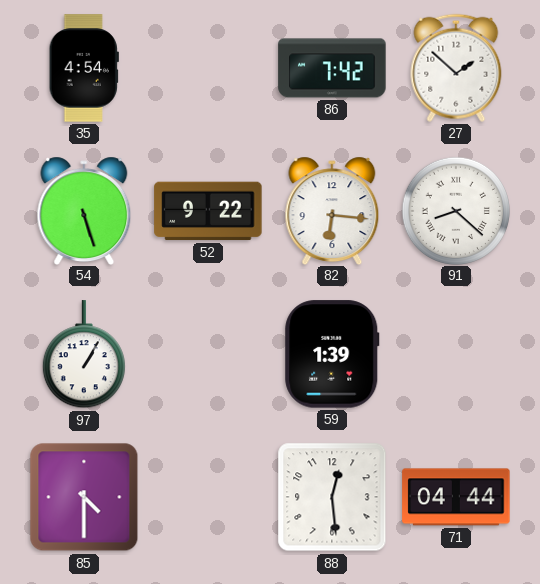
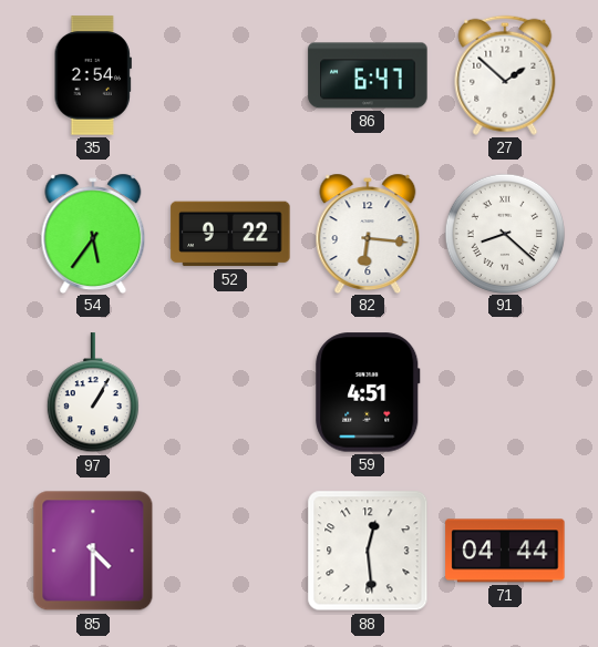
35: 4:54 -> 2:54 (93, 75)
86: 7:42 -> 6:47 (368, 75)
54: 5:27 -> 5:36 (93, 233)
59: 1:39 -> 4:51 (368, 392)
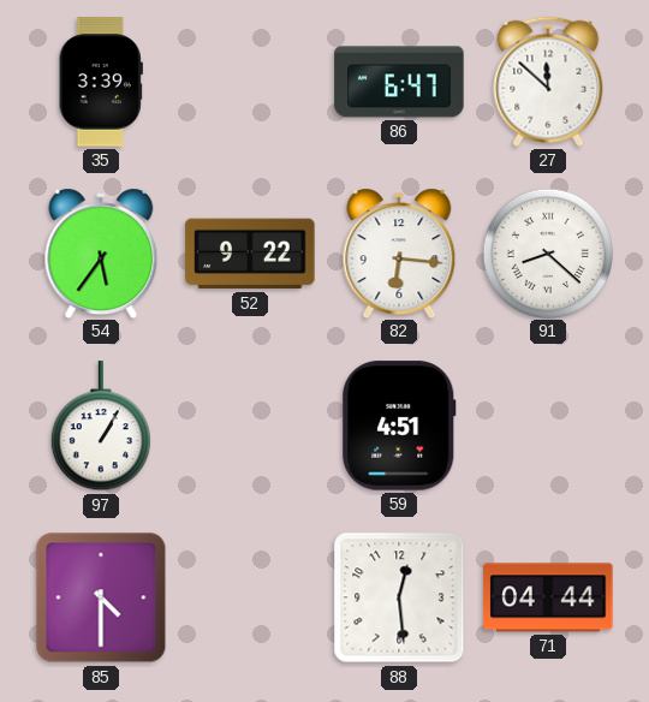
35: 2:54 -> 3:39 (101, 82)
27: 1:52 -> 11:52 (548, 82)
